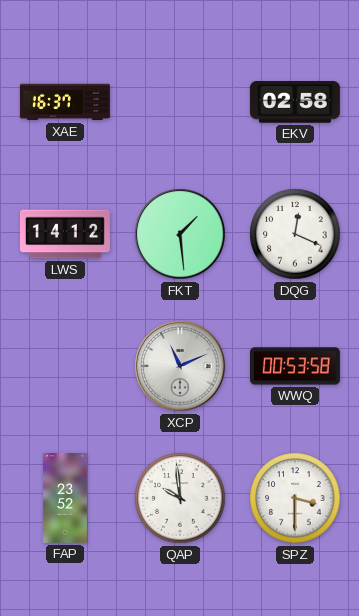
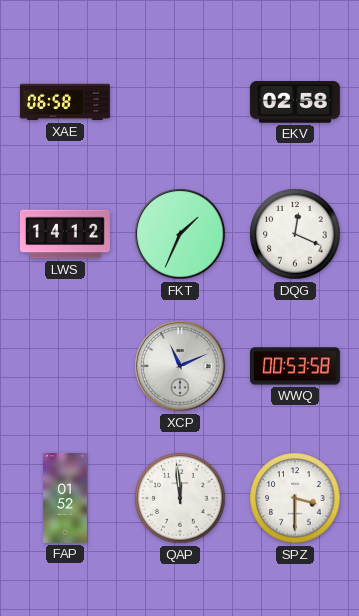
XAE: 16:37 -> 06:58 (65, 102)
FKT: 1:29 -> 1:34 (180, 234)
FAP: 23:52 -> 01:52 (66, 498)
QAP: 9:59 -> 11:59 (180, 498)
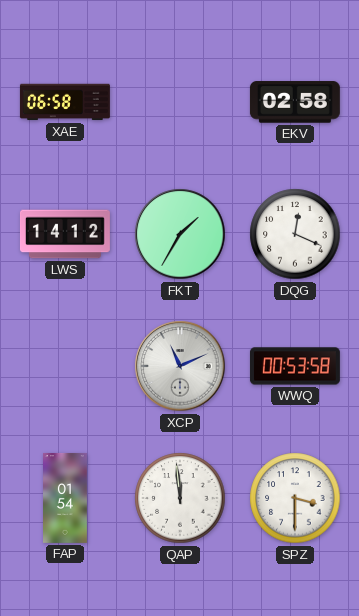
FKT: 1:34 -> 1:35 (180, 234)
FAP: 01:52 -> 01:54 (66, 498)
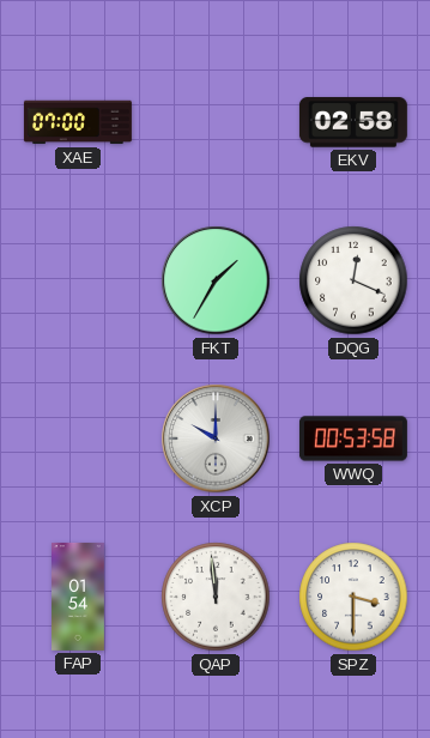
XAE: 06:58 -> 07:00 (78, 122)
LWS: 14:12 -> none (65, 234)
XCP: 11:11 -> 10:00 (216, 438)
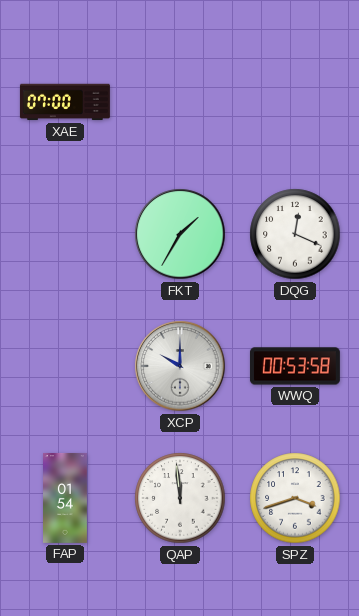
EKV: 02:58 -> none (353, 122)
SPZ: 3:30 -> 3:42 (295, 498)
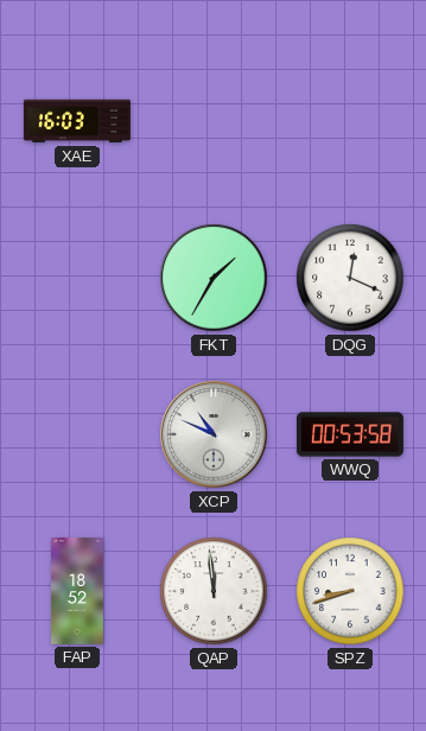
XAE: 07:00 -> 16:03 (77, 121)
XCP: 10:00 -> 10:49 (214, 434)
FAP: 01:54 -> 18:52 (78, 591)
SPZ: 3:42 -> 8:42 (350, 591)
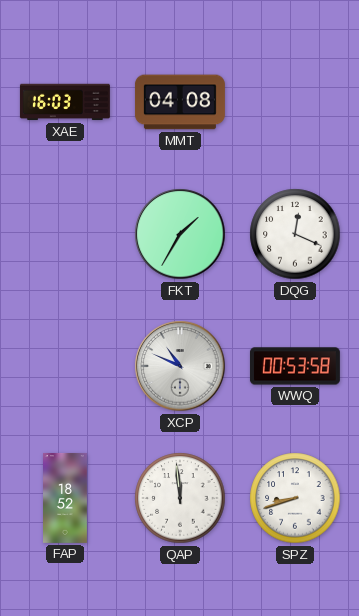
MMT: none -> 04:08 (180, 102)
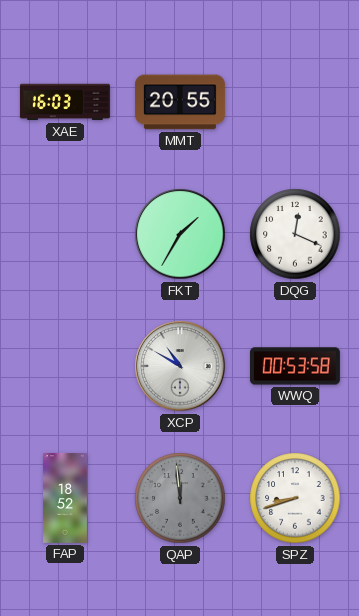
MMT: 04:08 -> 20:55 (180, 102)
XCP: 10:49 -> 10:50 (180, 366)
QAP dial: white -> grey (180, 498)
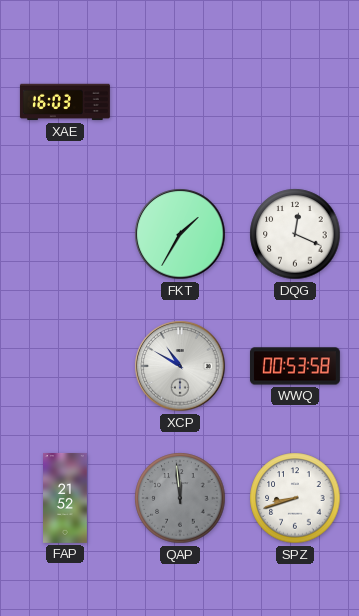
MMT: 20:55 -> none (180, 102)
FAP: 18:52 -> 21:52 (66, 498)
